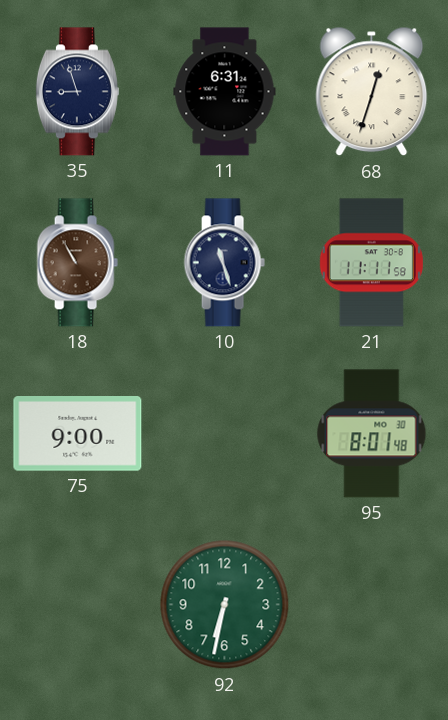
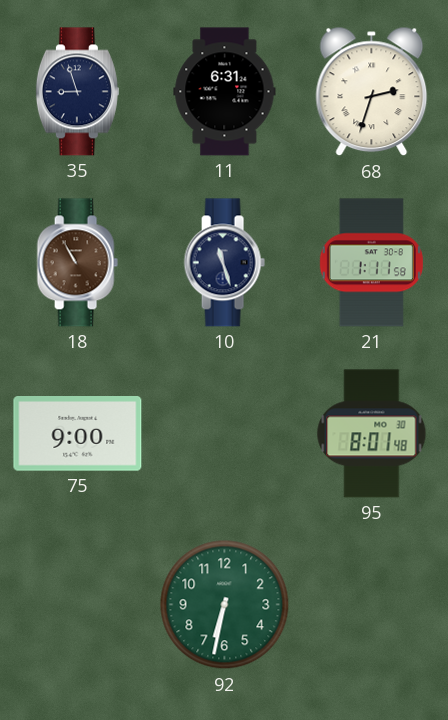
68: 12:33 -> 2:33 (372, 92)
21: 11:11 -> 1:11 (371, 263)
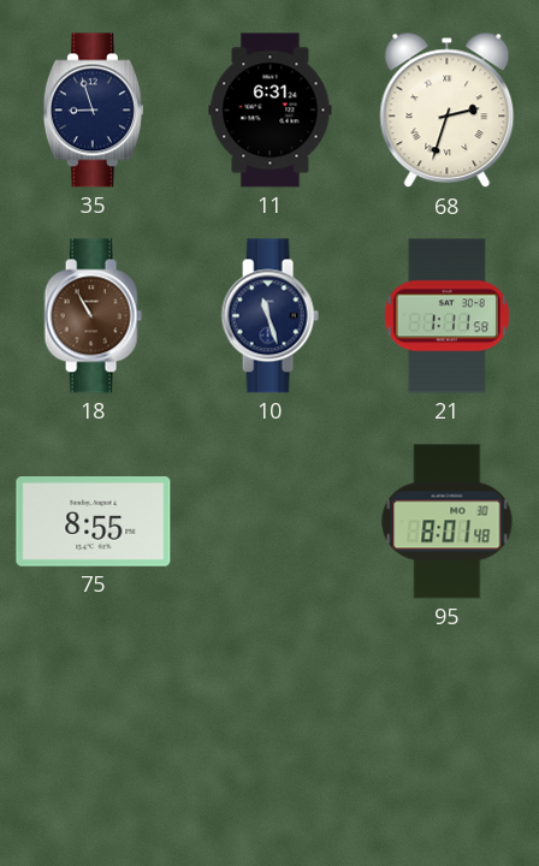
75: 9:00 -> 8:55 (94, 522)
92: 6:32 -> none (225, 605)
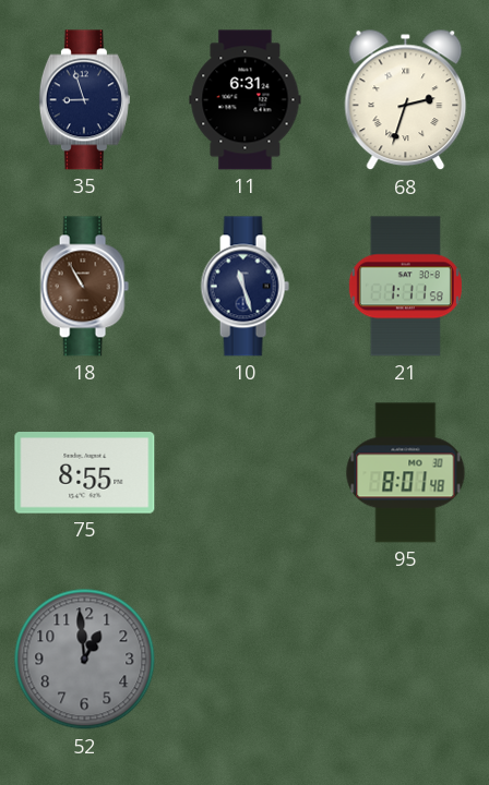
52: none -> 12:59 (85, 660)
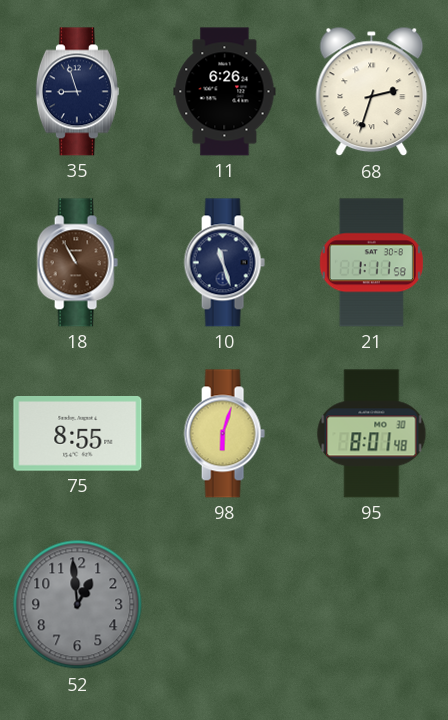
11: 6:31 -> 6:26 (225, 92)
98: none -> 6:03 (224, 434)
